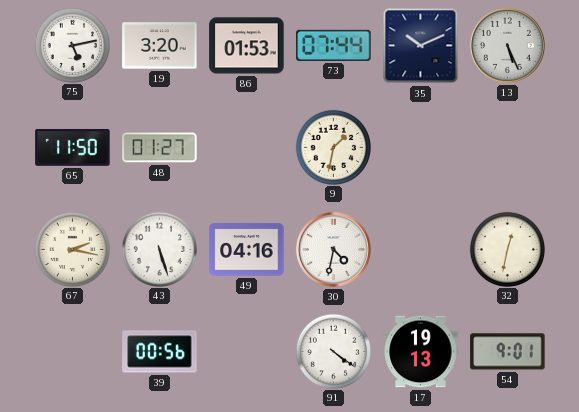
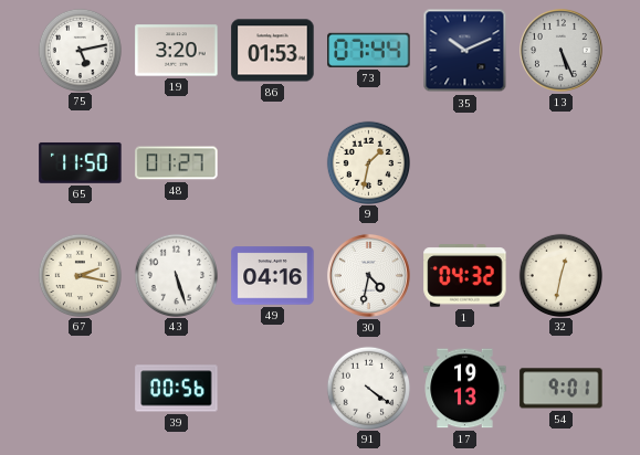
1: none -> 04:32 (465, 276)
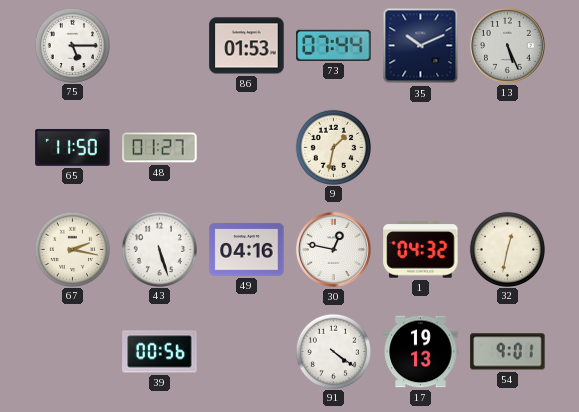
75: 5:13 -> 5:15 (72, 45)
19: 3:20 -> none (177, 51)
30: 4:32 -> 12:47 (334, 250)
